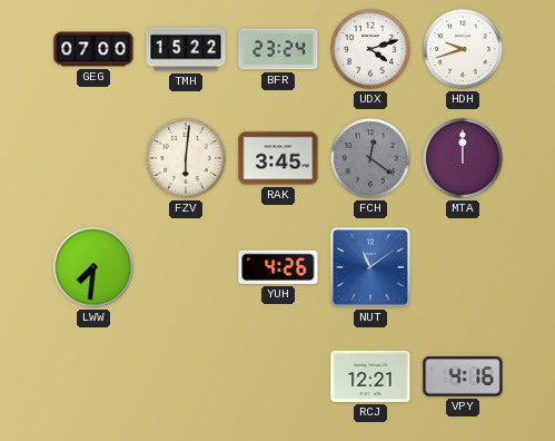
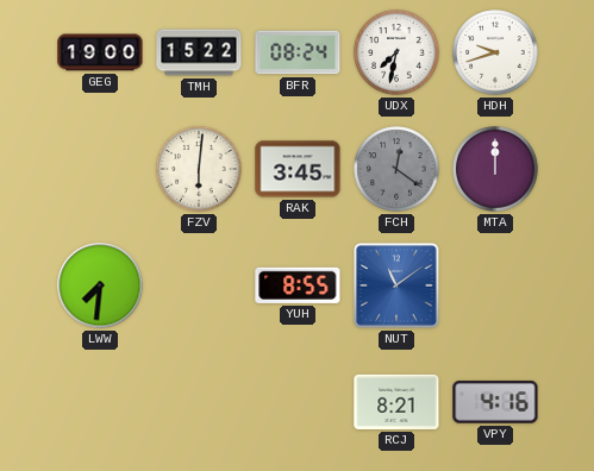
GEG: 07:00 -> 19:00 (100, 52)
BFR: 23:24 -> 08:24 (298, 52)
UDX: 4:12 -> 7:32 (396, 52)
YUH: 4:26 -> 8:55 (298, 285)
RCJ: 12:21 -> 8:21 (396, 402)
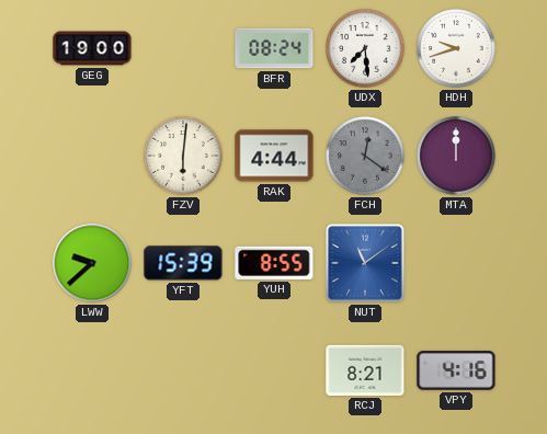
TMH: 15:22 -> none (199, 52)
UDX: 7:32 -> 7:29 (365, 48)
RAK: 3:45 -> 4:44 (274, 156)
LWW: 7:31 -> 9:38 (92, 263)
YFT: none -> 15:39 (183, 263)
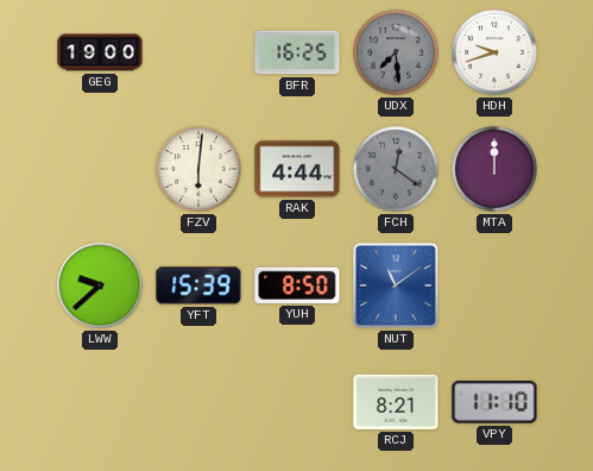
BFR: 08:24 -> 16:25 (297, 52)
UDX dial: white -> grey (396, 52)
YUH: 8:55 -> 8:50 (297, 285)
VPY: 4:16 -> 11:10 (494, 402)
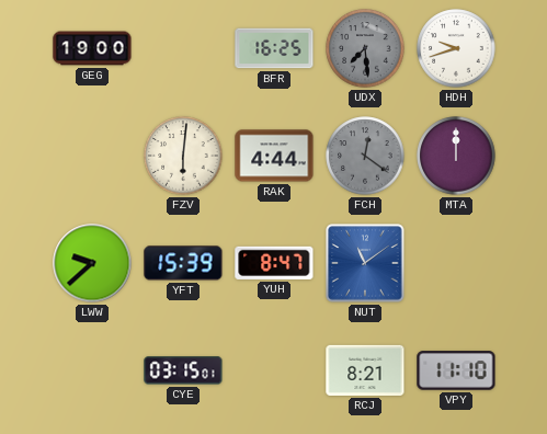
YUH: 8:50 -> 8:47 (274, 263)
CYE: none -> 03:15 (183, 370)
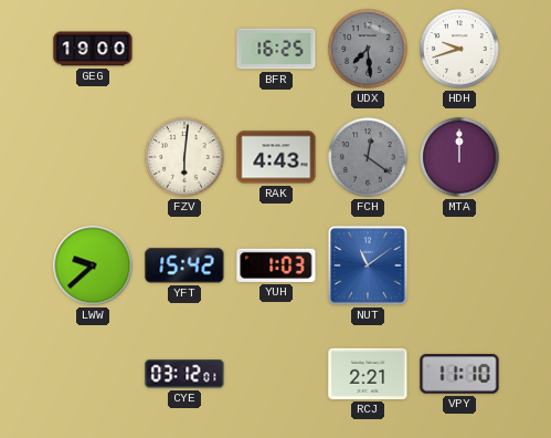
RAK: 4:44 -> 4:43 (276, 157)
YFT: 15:39 -> 15:42 (184, 265)
YUH: 8:47 -> 1:03 (276, 265)
CYE: 03:15 -> 03:12 (184, 374)
RCJ: 8:21 -> 2:21 (368, 374)
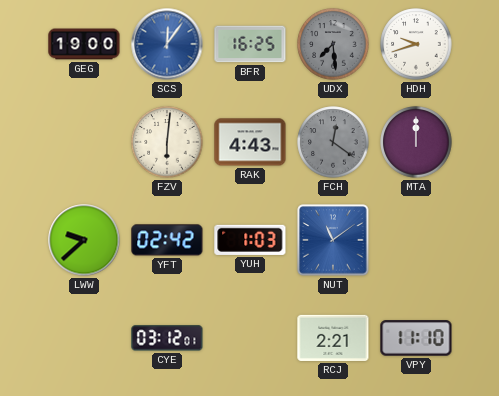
SCS: none -> 12:06 (167, 44)
YFT: 15:42 -> 02:42 (167, 240)
